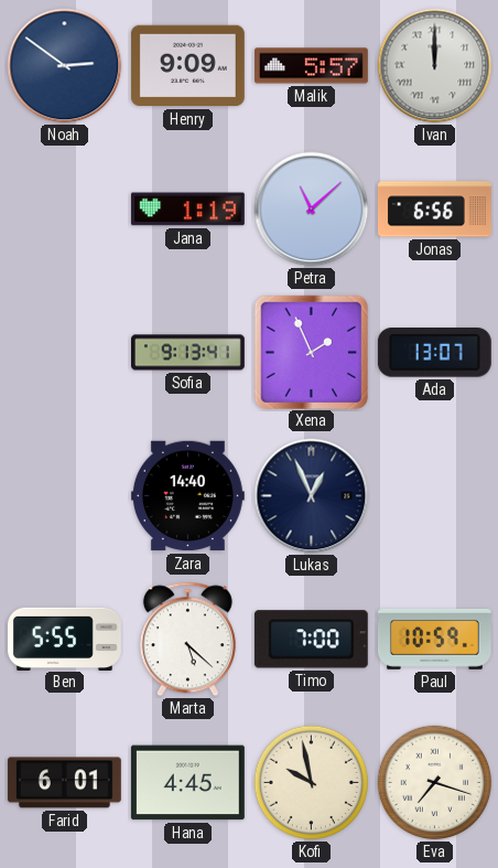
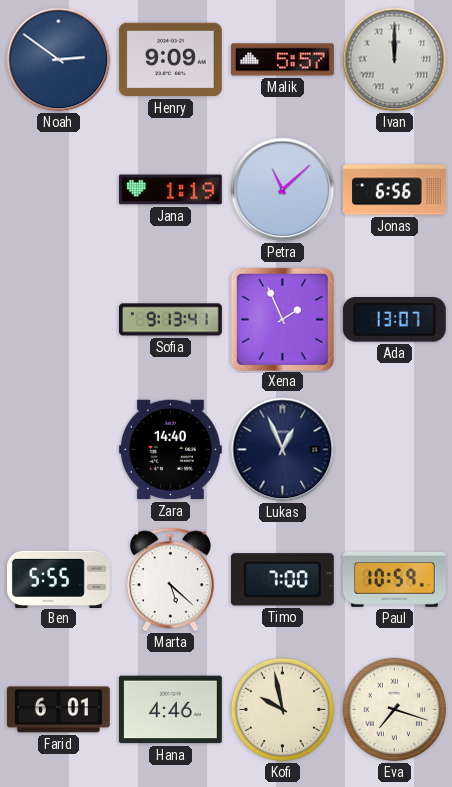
Hana: 4:45 -> 4:46 (170, 710)
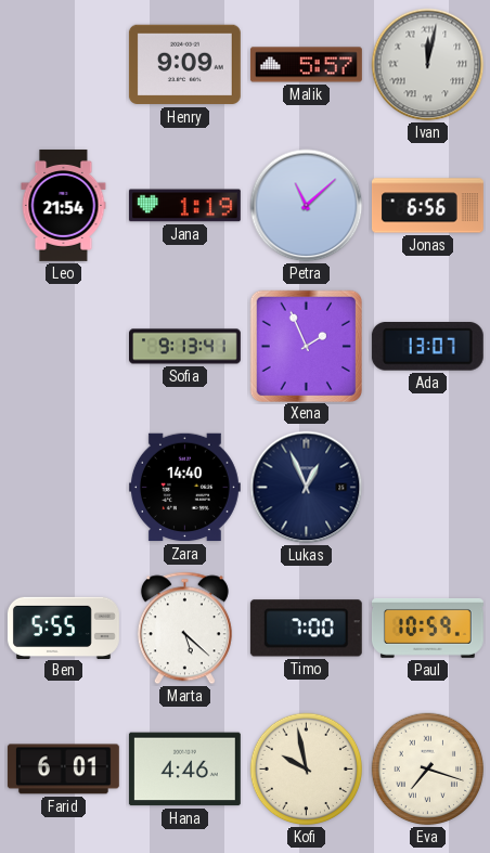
Noah: 2:51 -> none (59, 60)
Ivan: 12:00 -> 12:02 (428, 65)
Leo: none -> 21:54 (64, 205)
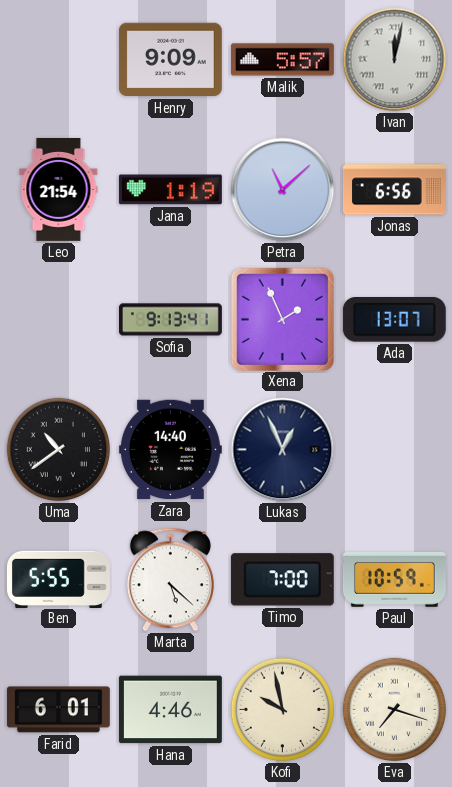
Uma: none -> 10:39 (59, 450)
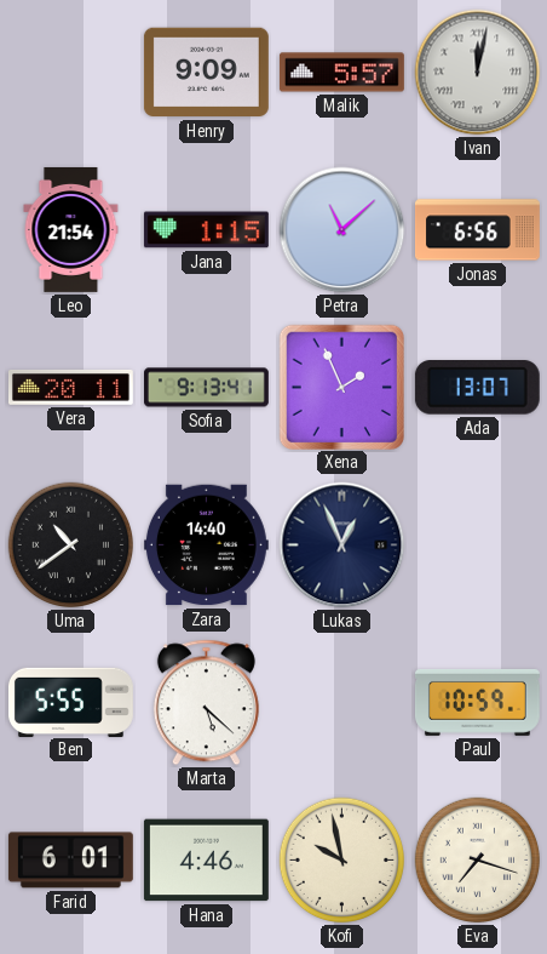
Jana: 1:19 -> 1:15 (206, 230)
Vera: none -> 20:11 (70, 387)
Timo: 7:00 -> none (282, 580)
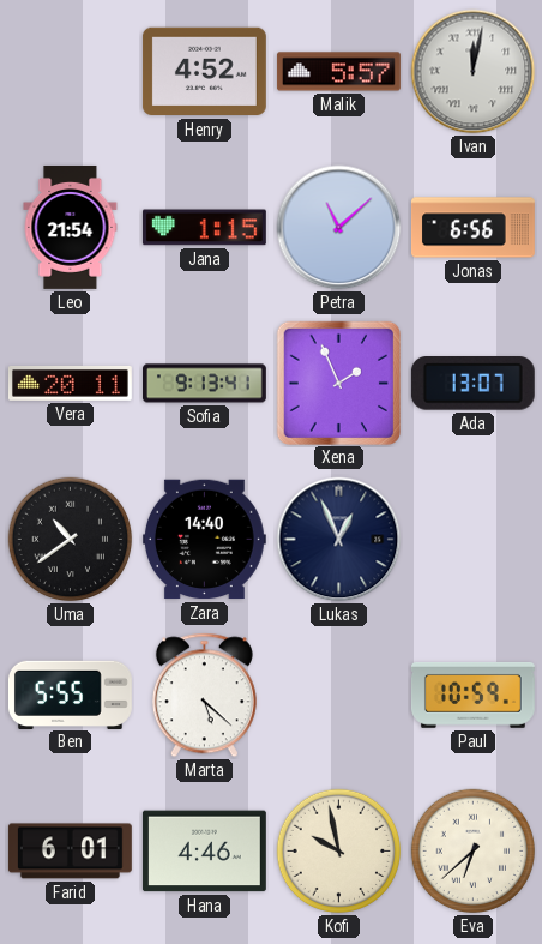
Henry: 9:09 -> 4:52 (204, 72)
Eva: 7:18 -> 6:38 (474, 852)
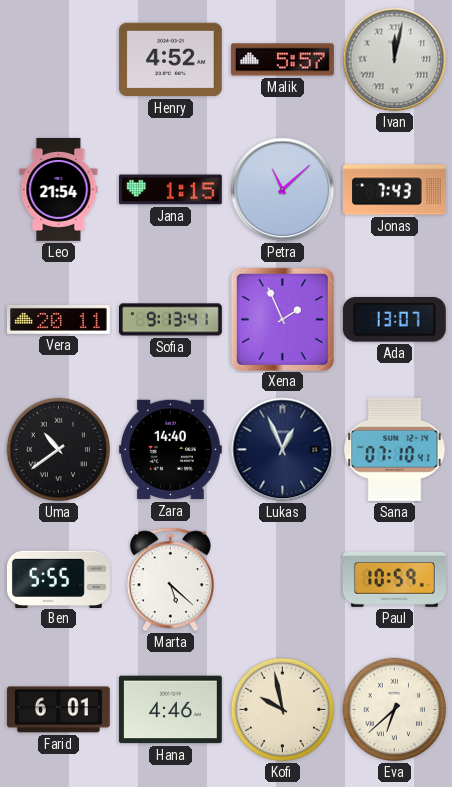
Jonas: 6:56 -> 7:43 (394, 190)
Sana: none -> 07:10 (395, 449)
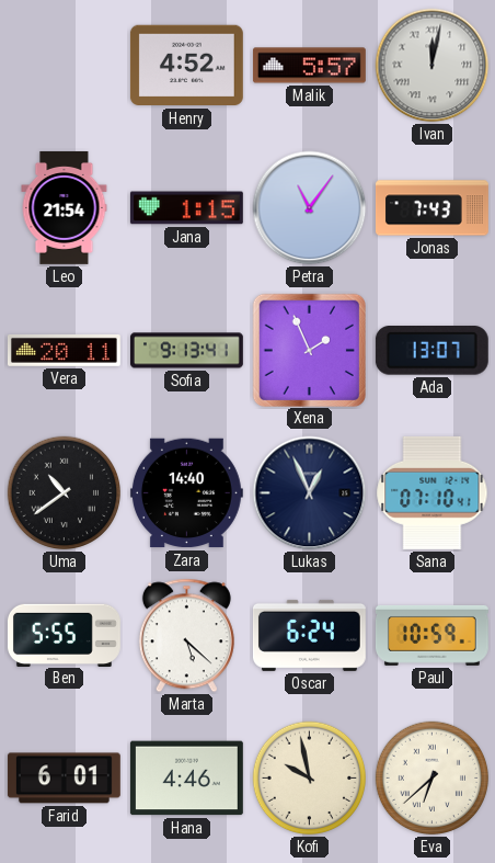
Petra: 11:08 -> 11:06 (310, 208)
Oscar: none -> 6:24 (309, 635)
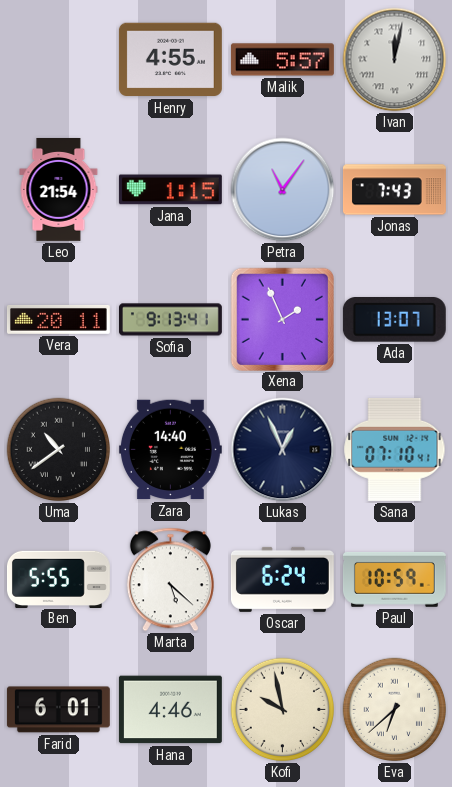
Henry: 4:52 -> 4:55 (170, 60)
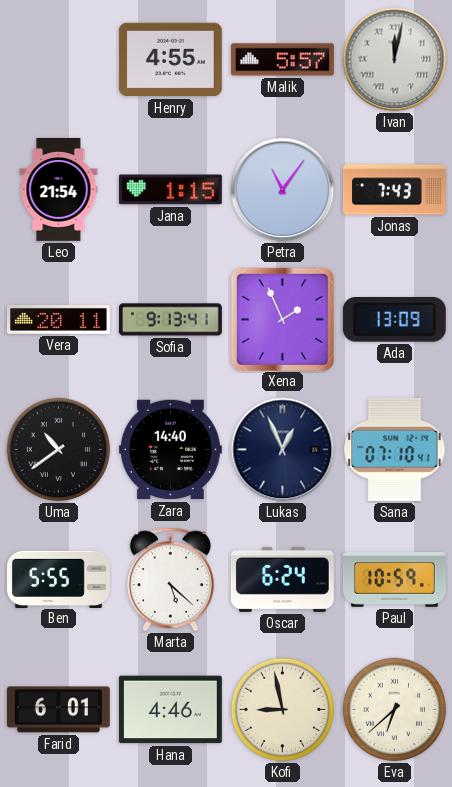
Ada: 13:07 -> 13:09 (394, 320)
Kofi: 9:58 -> 8:58 (283, 710)
